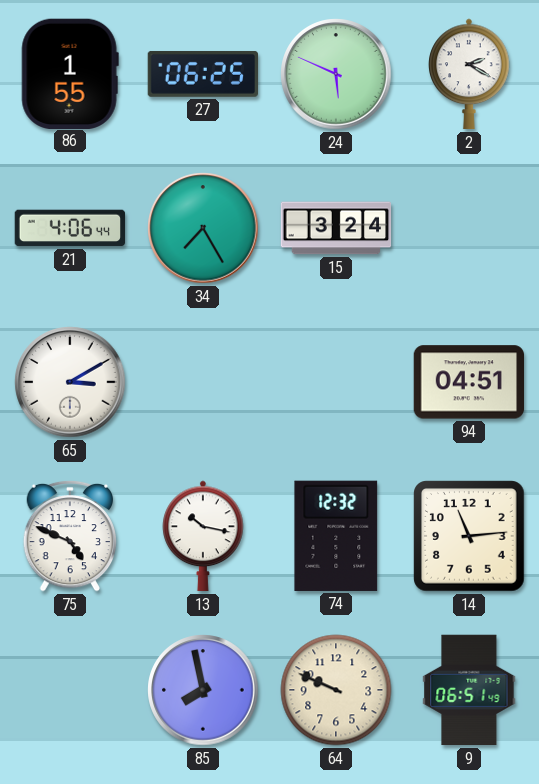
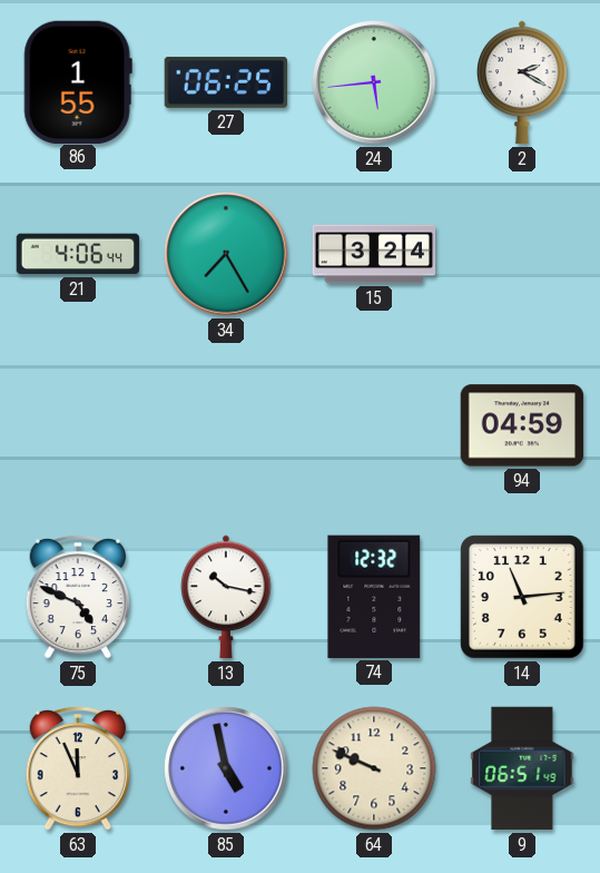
24: 5:49 -> 5:44 (374, 82)
65: 3:10 -> none (70, 382)
94: 04:51 -> 04:59 (521, 425)
63: none -> 11:56 (78, 768)
85: 7:58 -> 4:58 (226, 768)
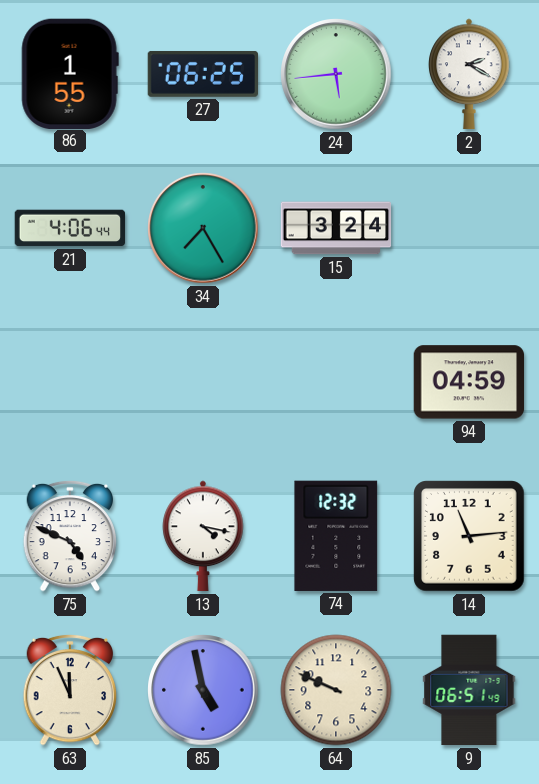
13: 10:17 -> 4:17 (203, 536)
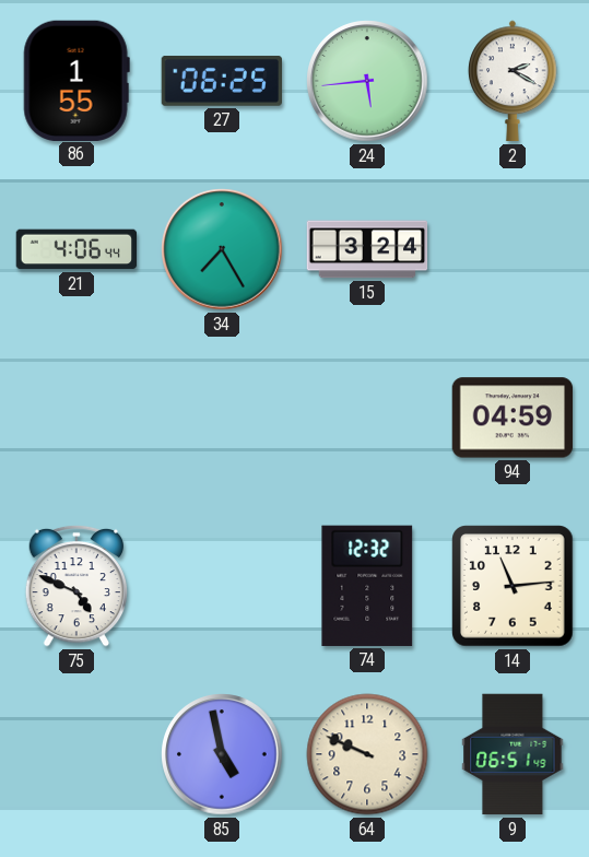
13: 4:17 -> none (203, 536)
63: 11:56 -> none (70, 690)
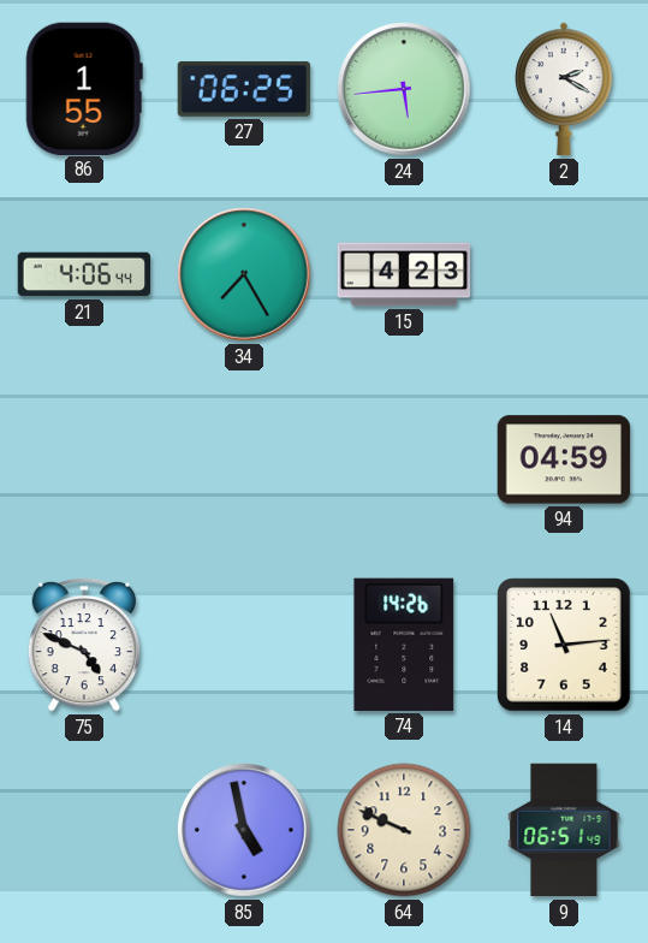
15: 3:24 -> 4:23 (404, 274)
74: 12:32 -> 14:26 (404, 645)
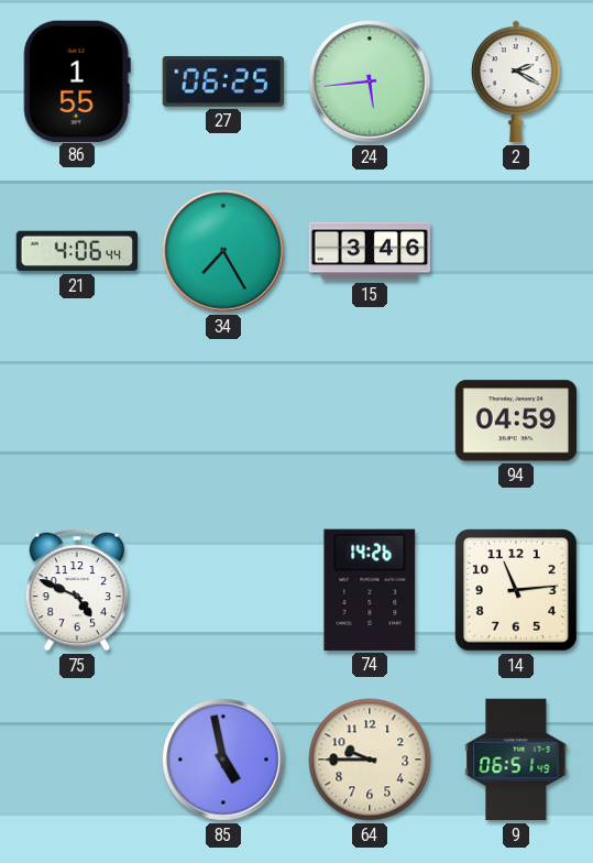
15: 4:23 -> 3:46 (370, 251)
64: 9:49 -> 9:45 (370, 760)
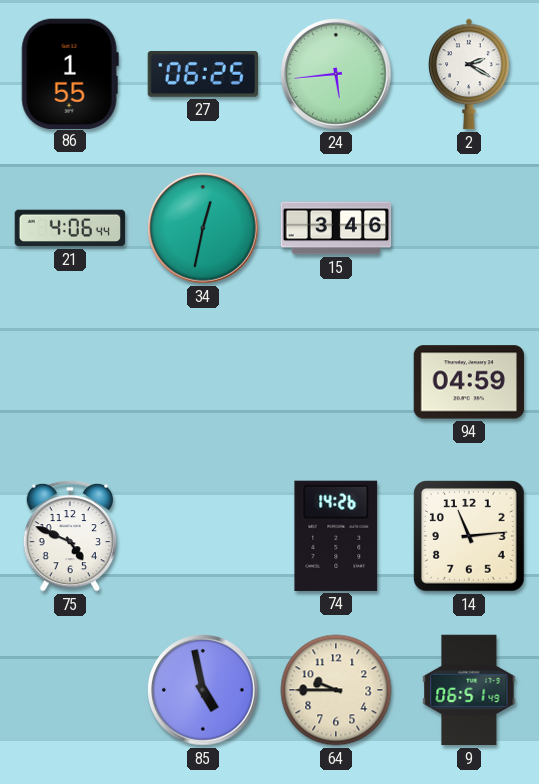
34: 7:25 -> 12:32 (203, 228)
